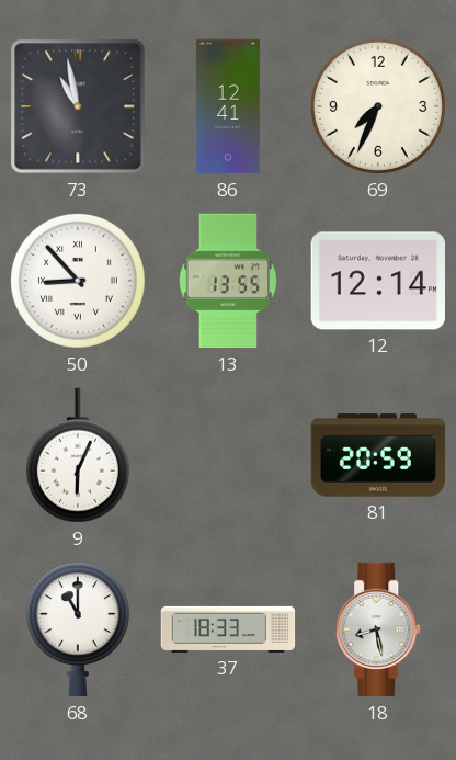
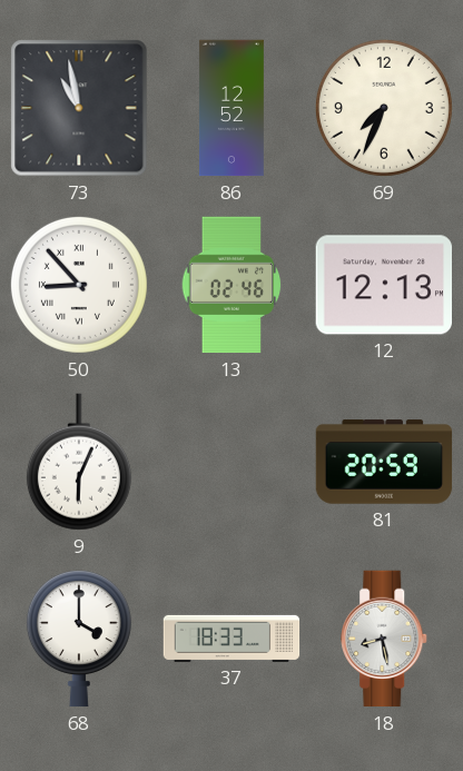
86: 12:41 -> 12:52 (231, 108)
13: 13:55 -> 02:46 (231, 285)
12: 12:14 -> 12:13 (383, 285)
68: 11:00 -> 4:00 (79, 639)
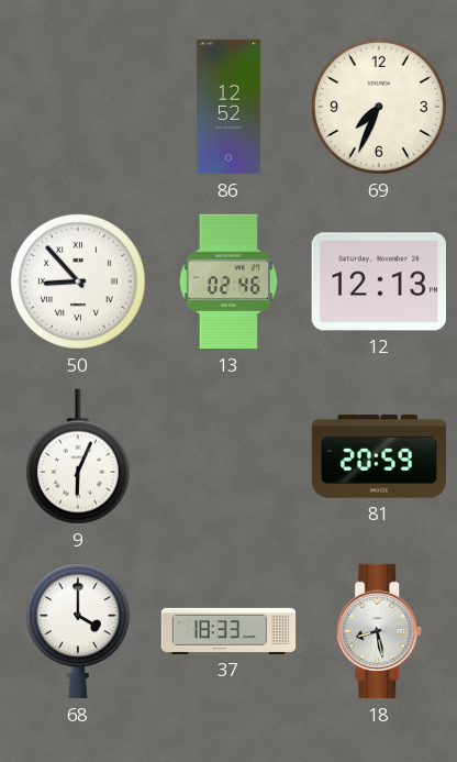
73: 10:58 -> none (79, 108)
